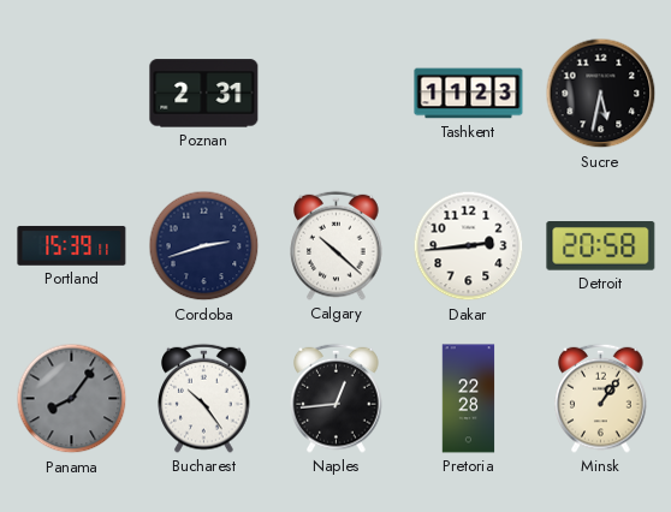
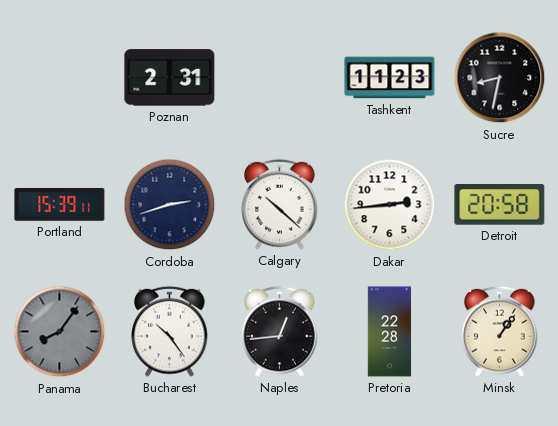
Sucre: 5:32 -> 8:32 (500, 78)
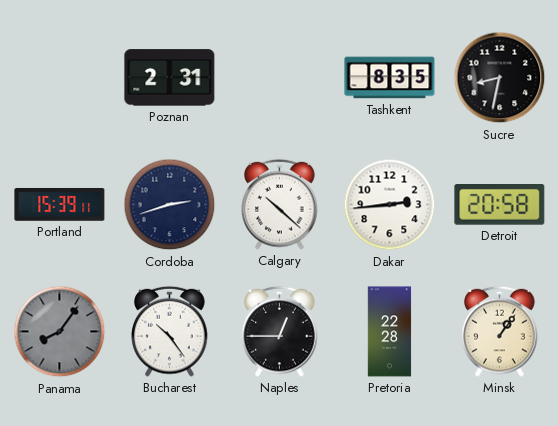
Tashkent: 11:23 -> 8:35 (390, 78)
Naples: 12:44 -> 12:45 (280, 331)
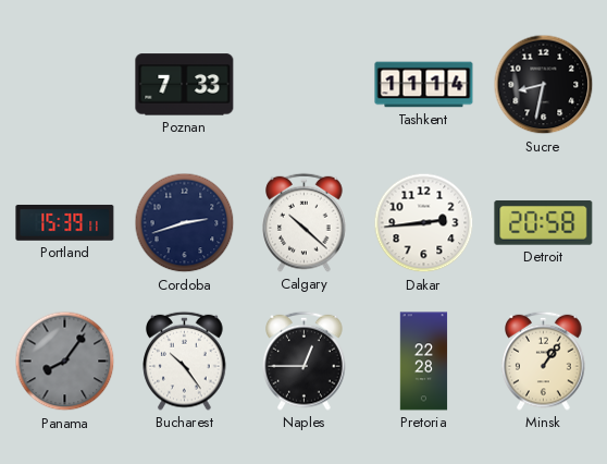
Poznan: 2:31 -> 7:33 (185, 85)
Tashkent: 8:35 -> 11:14 (424, 85)
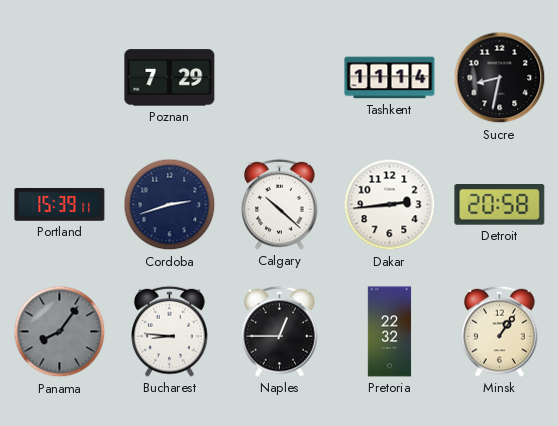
Poznan: 7:33 -> 7:29 (170, 78)
Bucharest: 10:24 -> 8:46 (170, 331)
Pretoria: 22:28 -> 22:32 (390, 332)
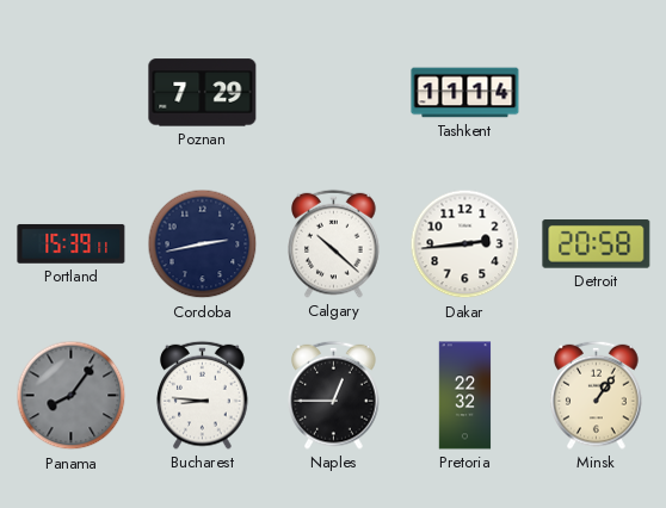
Sucre: 8:32 -> none (500, 78)
Cordoba: 2:42 -> 2:43 (203, 244)
